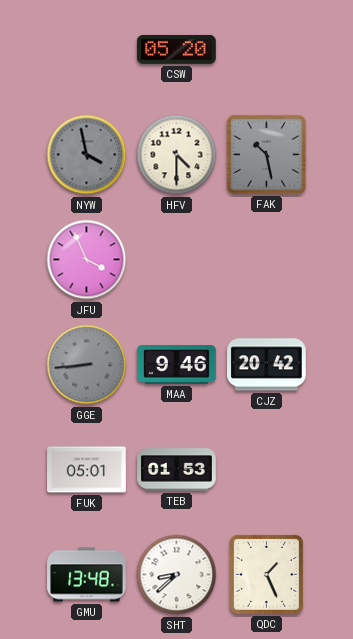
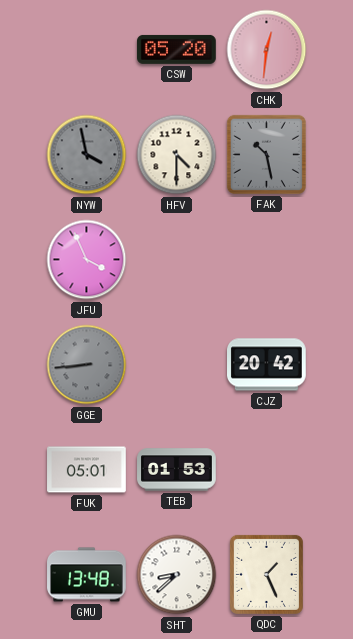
CHK: none -> 12:31 (267, 50)
MAA: 9:46 -> none (177, 365)
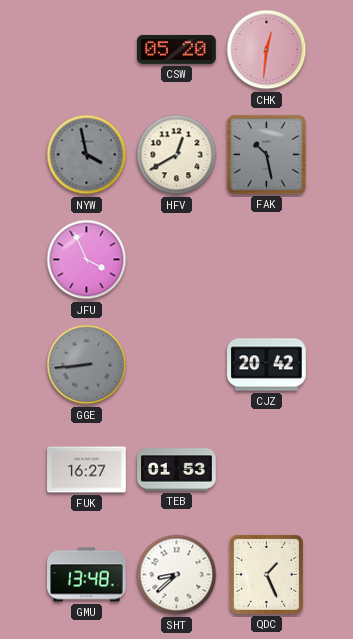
HFV: 4:30 -> 12:40 (177, 155)
FUK: 05:01 -> 16:27 (87, 470)
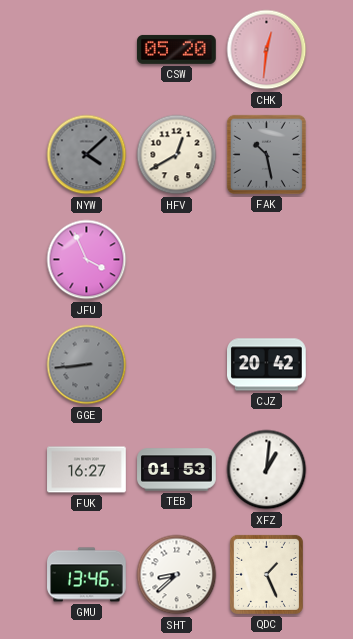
NYW: 3:58 -> 4:08 (87, 155)
XFZ: none -> 1:01 (267, 470)
GMU: 13:48 -> 13:46 (87, 575)
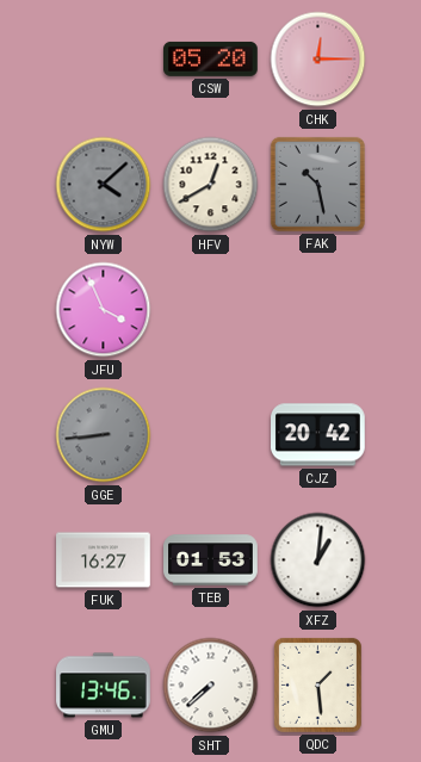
CHK: 12:31 -> 12:15 (318, 60)
SHT: 8:38 -> 7:38 (211, 686)
QDC: 1:26 -> 1:29 (317, 684)
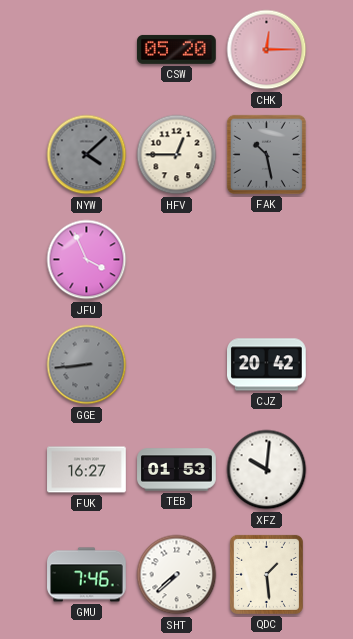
HFV: 12:40 -> 12:45 (177, 155)
XFZ: 1:01 -> 10:01 (267, 470)
GMU: 13:46 -> 7:46 (87, 575)
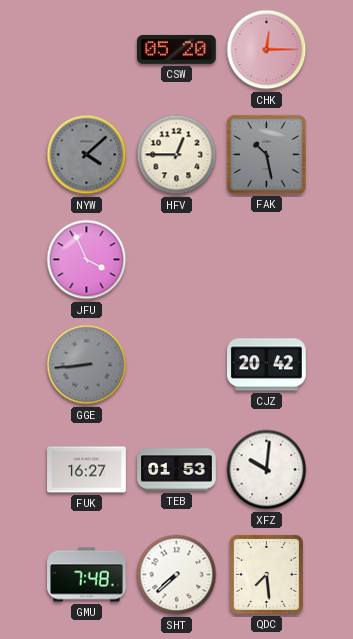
GMU: 7:46 -> 7:48 (87, 575)
QDC: 1:29 -> 7:29 (266, 574)
